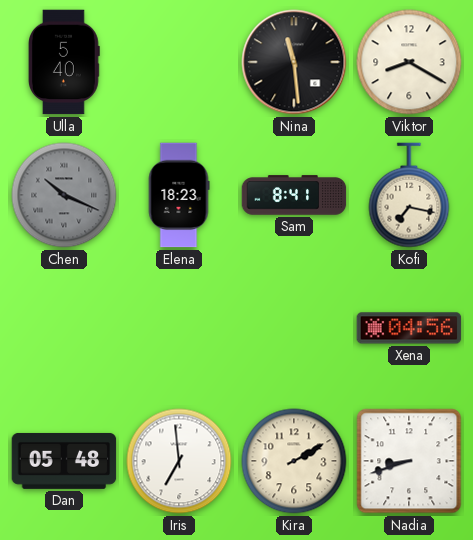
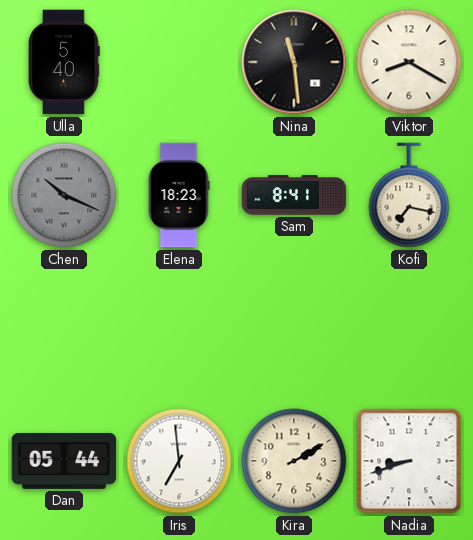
Xena: 04:56 -> none (409, 328)
Dan: 05:48 -> 05:44 (64, 461)
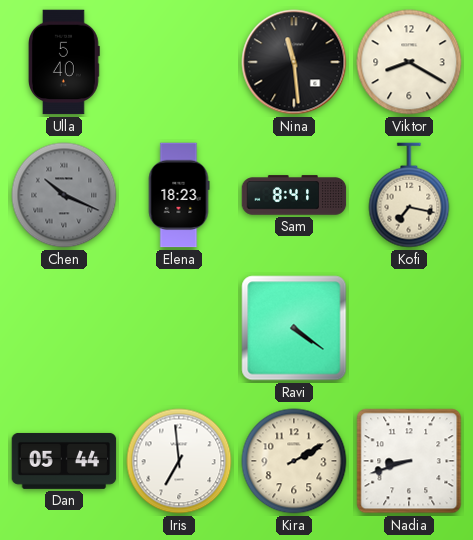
Ravi: none -> 4:21 (294, 328)
